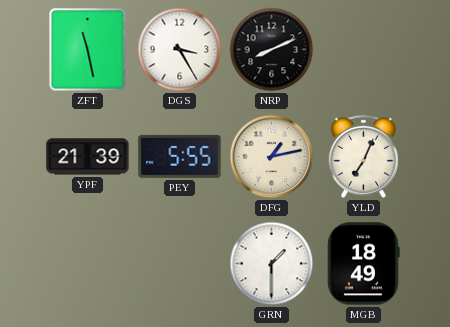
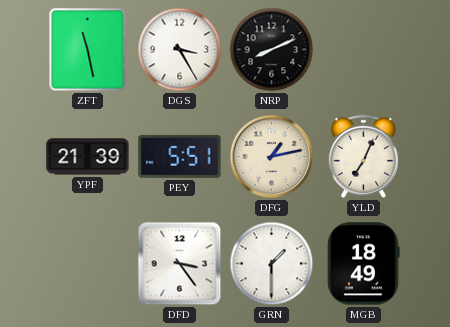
PEY: 5:55 -> 5:51 (180, 156)
DFD: none -> 3:24 (180, 264)
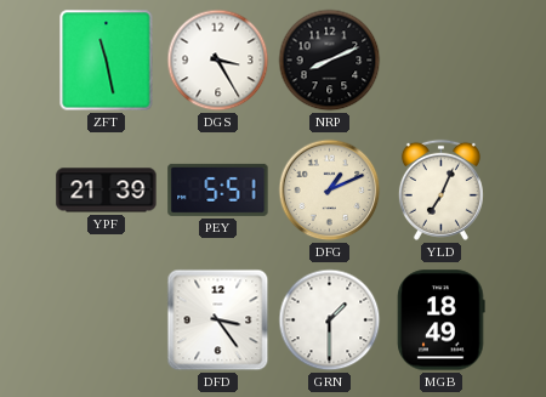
DFG: 1:13 -> 1:11 (330, 191)
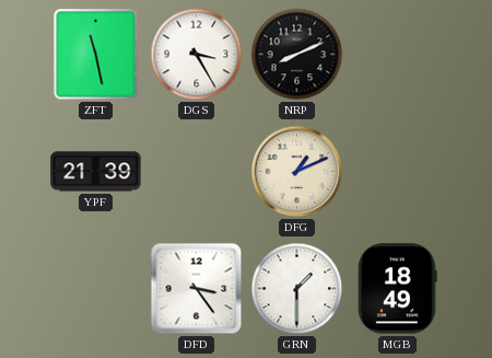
PEY: 5:51 -> none (218, 189)
YLD: 7:04 -> none (440, 189)
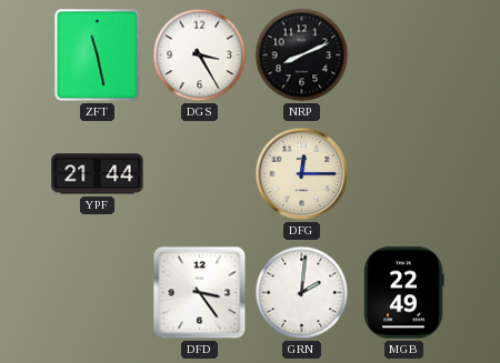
YPF: 21:39 -> 21:44 (98, 174)
DFG: 1:11 -> 12:15 (302, 174)
GRN: 1:30 -> 2:01 (302, 293)
MGB: 18:49 -> 22:49 (404, 293)
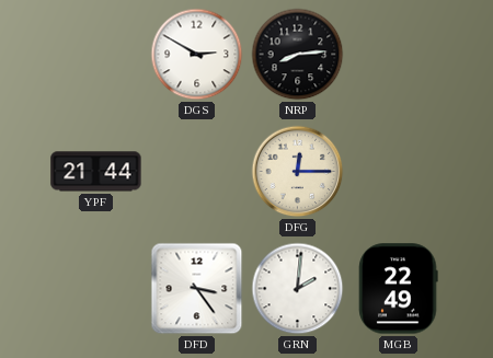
ZFT: 11:28 -> none (98, 56)
DGS: 3:25 -> 2:50 (197, 55)
NRP: 8:11 -> 8:14 (298, 55)
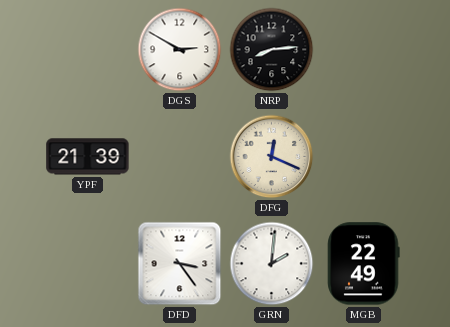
YPF: 21:44 -> 21:39 (88, 157)
DFG: 12:15 -> 12:19 (272, 157)
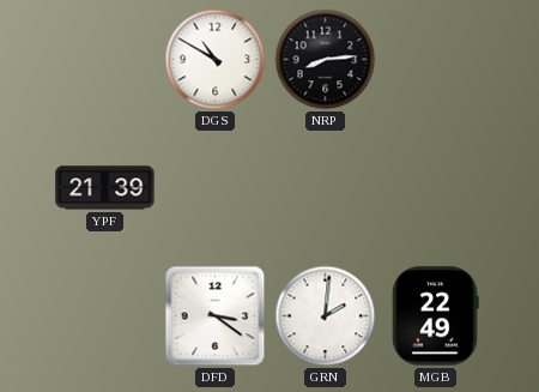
DGS: 2:50 -> 10:50 (216, 60)
DFG: 12:19 -> none (272, 157)
DFD: 3:24 -> 3:21 (216, 316)
